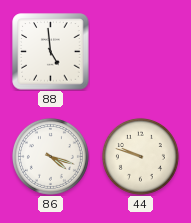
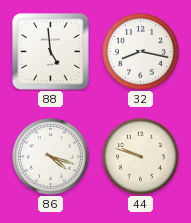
32: none -> 8:17 (140, 51)
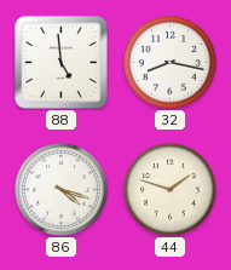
44: 9:48 -> 1:48 (169, 189)
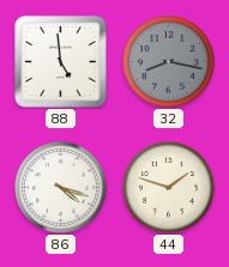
32 dial: white -> grey (168, 61)
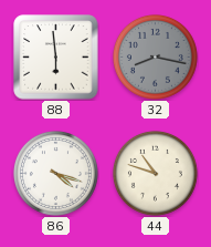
88: 4:59 -> 5:59 (56, 58)
44: 1:48 -> 10:48 (155, 173)
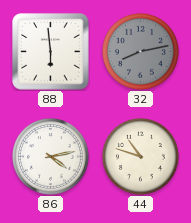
32: 8:17 -> 8:13 (140, 51)
86: 4:18 -> 4:13 (50, 156)
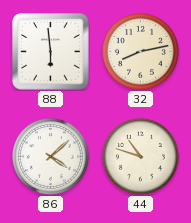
32 dial: grey -> cream (140, 51)
86: 4:13 -> 4:08 (50, 156)
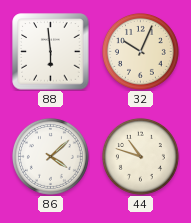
32: 8:13 -> 10:04 (140, 51)
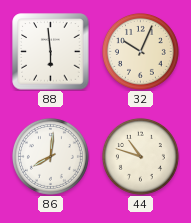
86: 4:08 -> 8:01 (50, 156)
